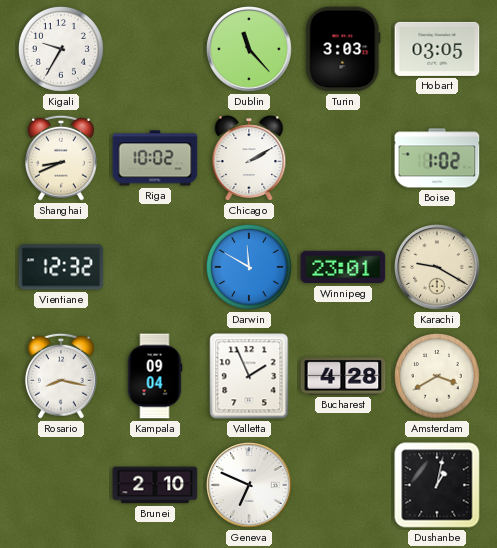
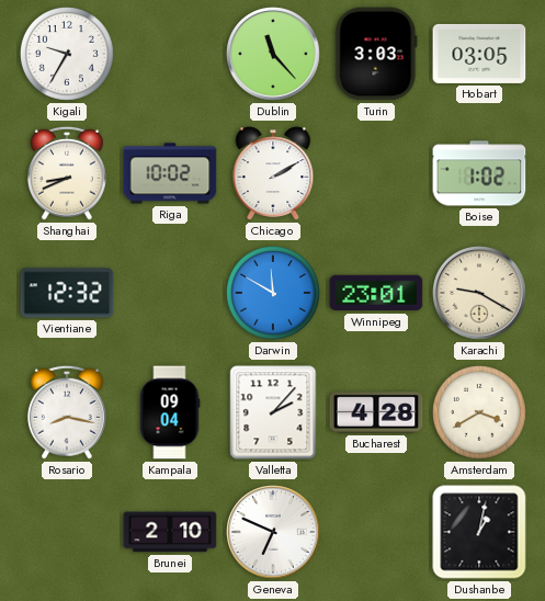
Valletta: 1:56 -> 2:07 (273, 412)
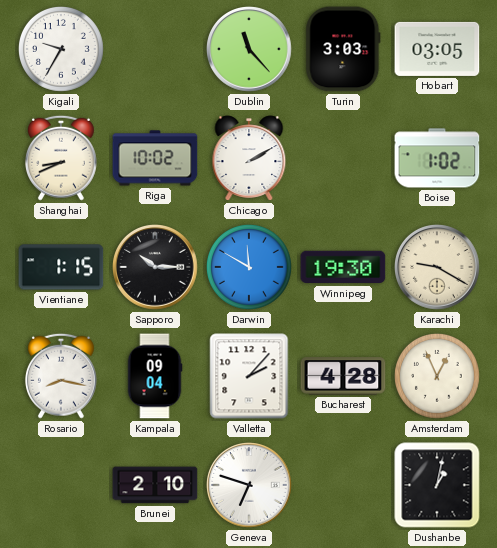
Vientiane: 12:32 -> 1:15 (61, 267)
Sapporo: none -> 10:15 (156, 268)
Winnipeg: 23:01 -> 19:30 (343, 267)
Amsterdam: 3:40 -> 12:56 (437, 376)
Geneva: 6:49 -> 6:48 (250, 486)
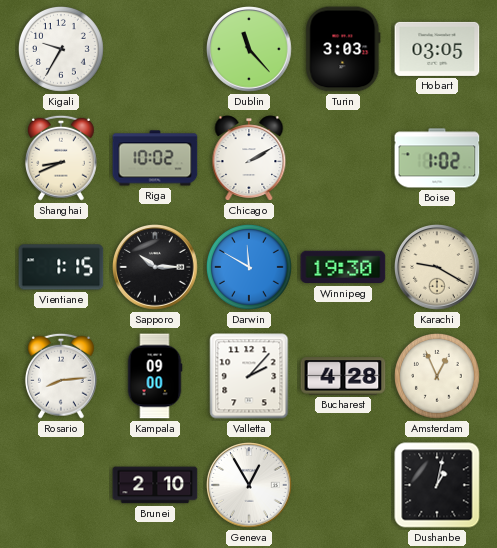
Rosario: 8:17 -> 8:14 (61, 376)
Kampala: 09:04 -> 09:00 (155, 376)
Geneva: 6:48 -> 12:55 (250, 486)
